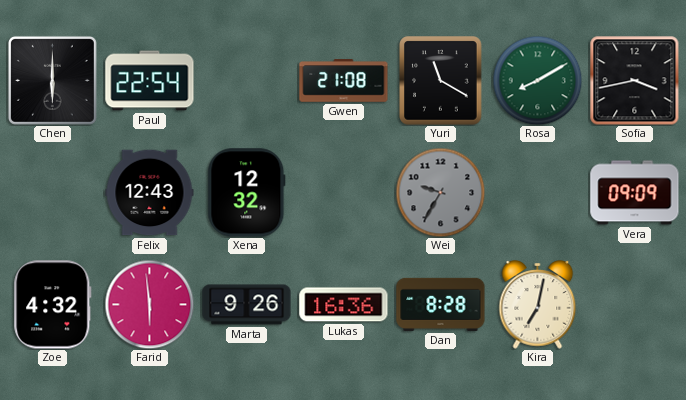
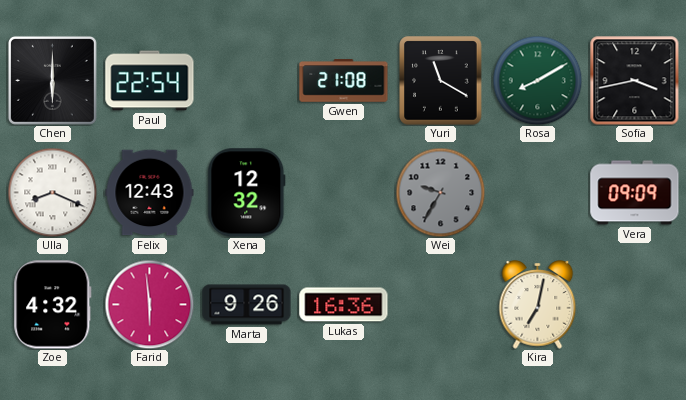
Ulla: none -> 8:19 (52, 192)
Dan: 8:28 -> none (441, 304)
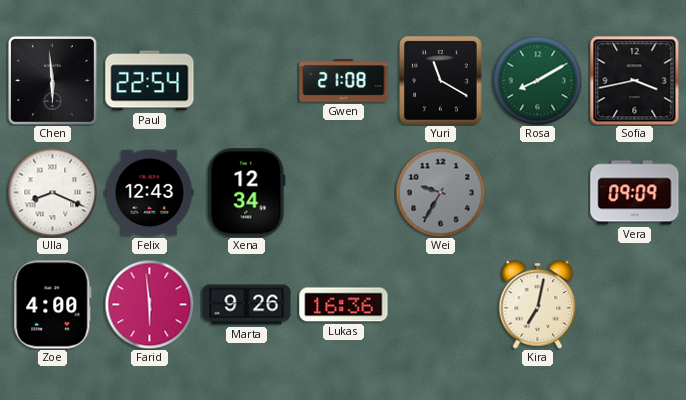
Chen: 6:00 -> 5:59 (52, 80)
Xena: 12:32 -> 12:34 (247, 193)
Zoe: 4:32 -> 4:00 (53, 305)
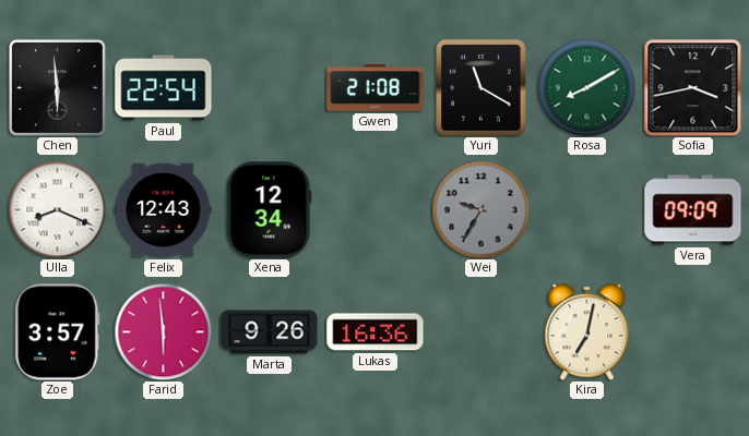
Zoe: 4:00 -> 3:57 (58, 332)
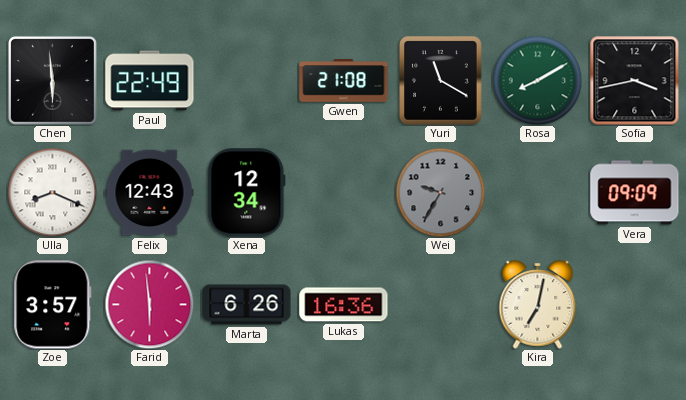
Paul: 22:54 -> 22:49 (150, 81)
Marta: 9:26 -> 6:26 (247, 305)
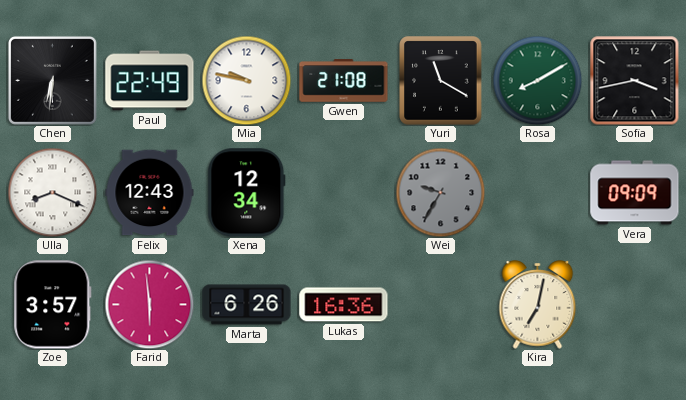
Chen: 5:59 -> 6:31 (52, 80)
Mia: none -> 9:47 (246, 80)
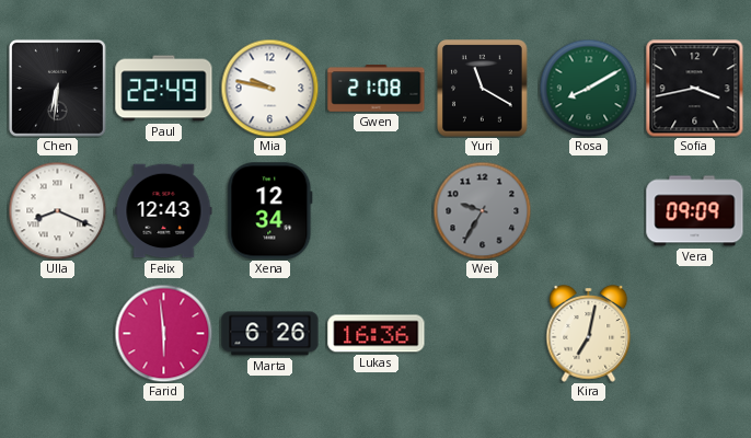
Zoe: 3:57 -> none (53, 305)
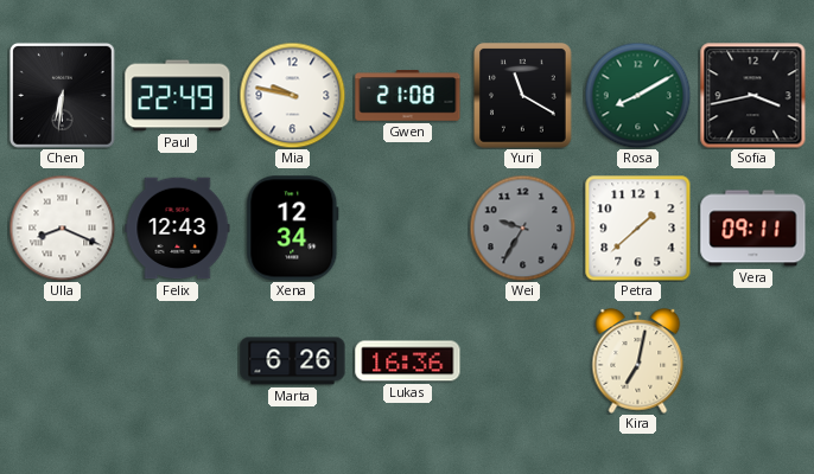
Petra: none -> 1:38 (637, 228)
Vera: 09:09 -> 09:11 (753, 229)
Farid: 5:59 -> none (163, 333)
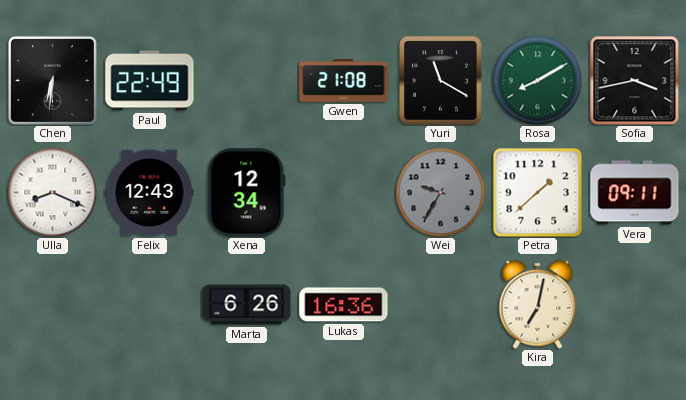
Mia: 9:47 -> none (292, 95)
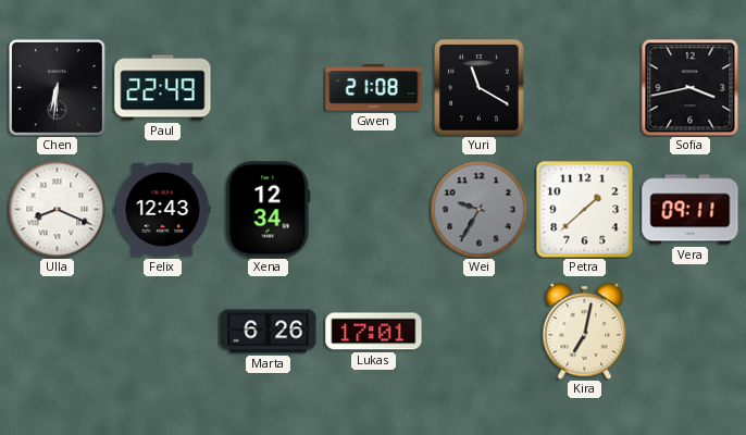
Rosa: 8:10 -> none (537, 80)
Lukas: 16:36 -> 17:01 (374, 332)
